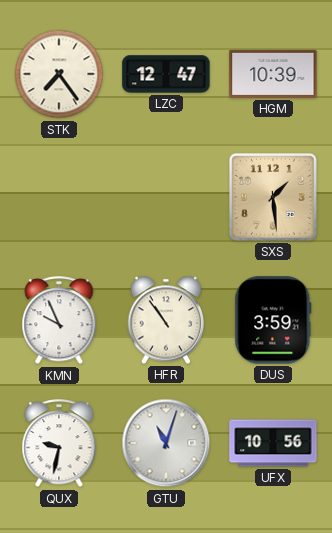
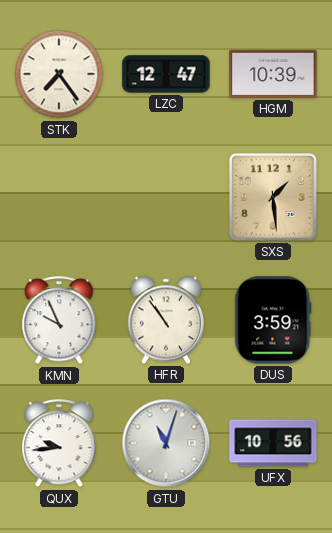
QUX: 9:32 -> 9:44 (59, 444)
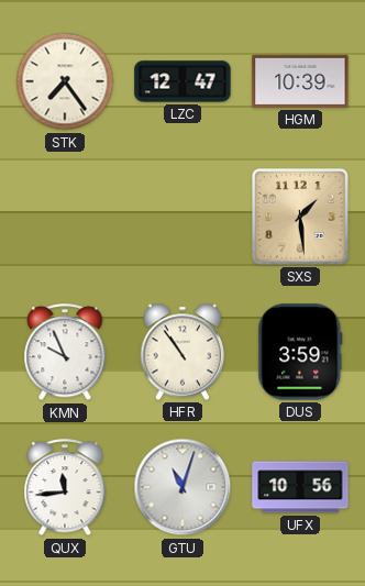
QUX: 9:44 -> 11:44 (65, 488)
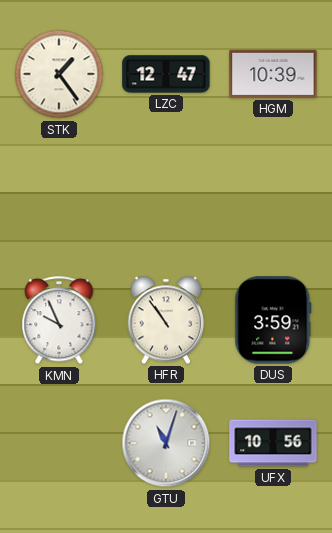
STK: 7:24 -> 1:24 (59, 74)
SXS: 1:29 -> none (301, 218)
QUX: 11:44 -> none (65, 488)
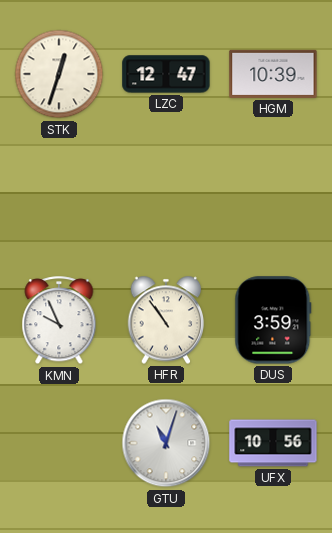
STK: 1:24 -> 12:33 (59, 74)
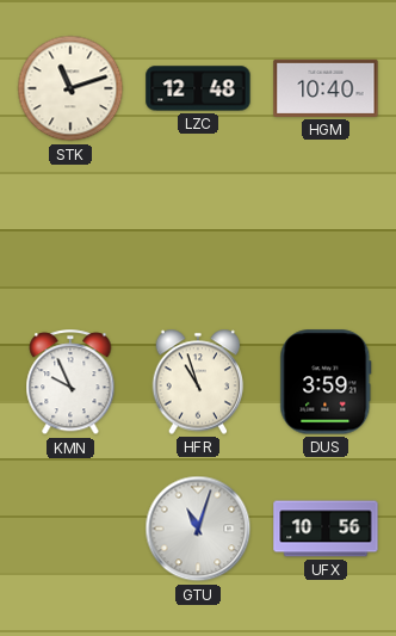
STK: 12:33 -> 11:12 (70, 88)
LZC: 12:47 -> 12:48 (198, 88)
HGM: 10:39 -> 10:40 (326, 88)
HFR: 10:54 -> 10:57 (198, 382)
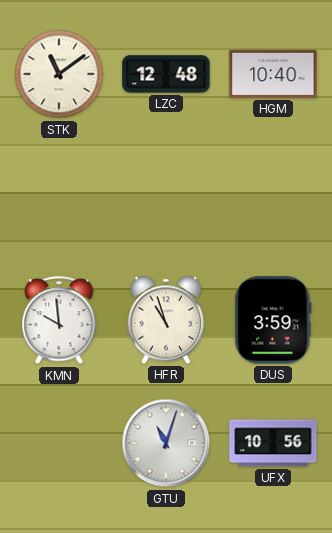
STK: 11:12 -> 11:09 (59, 74)
KMN: 9:56 -> 9:59 (59, 321)
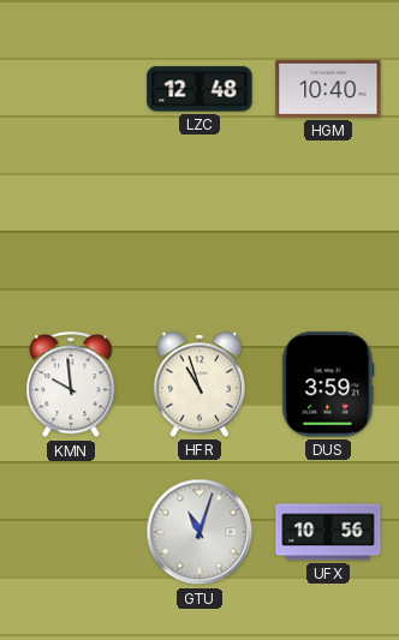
STK: 11:09 -> none (59, 74)
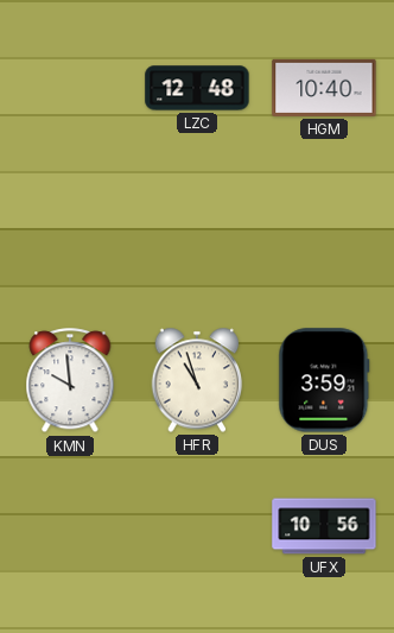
GTU: 11:03 -> none (199, 532)
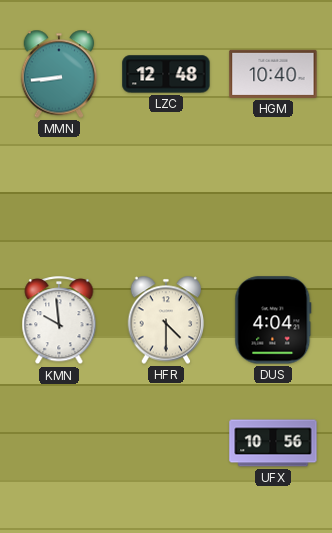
MMN: none -> 8:44 (59, 74)
HFR: 10:57 -> 4:30 (166, 320)
DUS: 3:59 -> 4:04 (273, 320)
